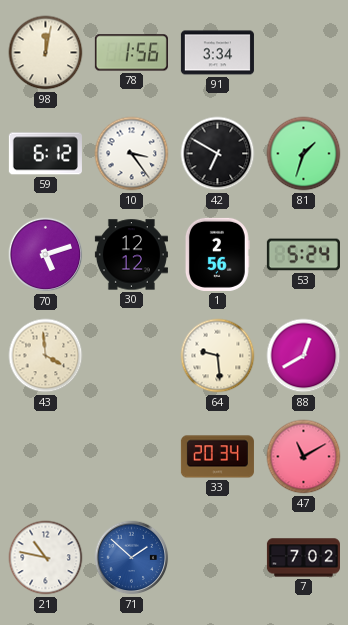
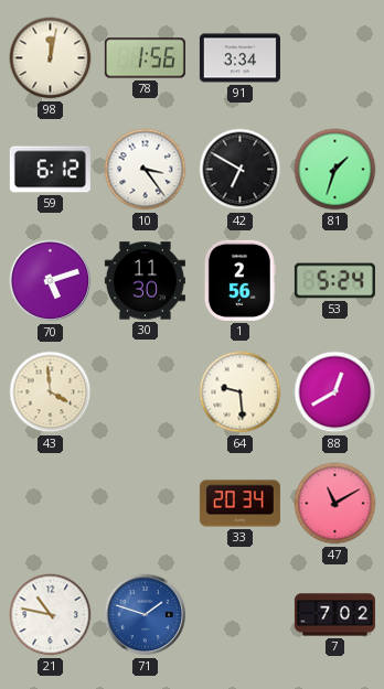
30: 12:12 -> 11:30 (145, 281)
71: 1:52 -> 1:48 (146, 615)
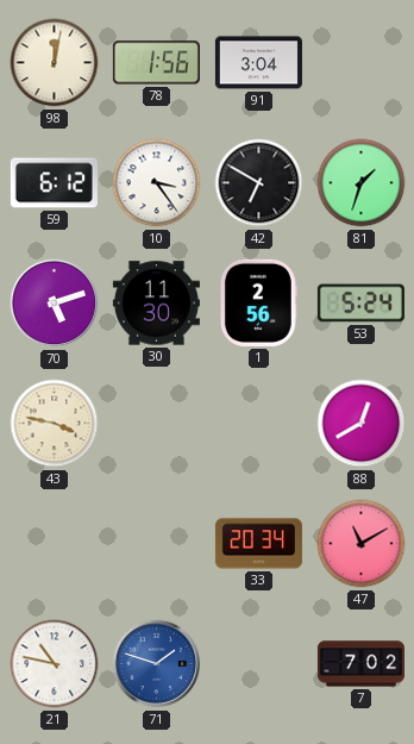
91: 3:34 -> 3:04 (258, 63)
43: 3:59 -> 3:47 (55, 424)
64: 9:29 -> none (241, 392)
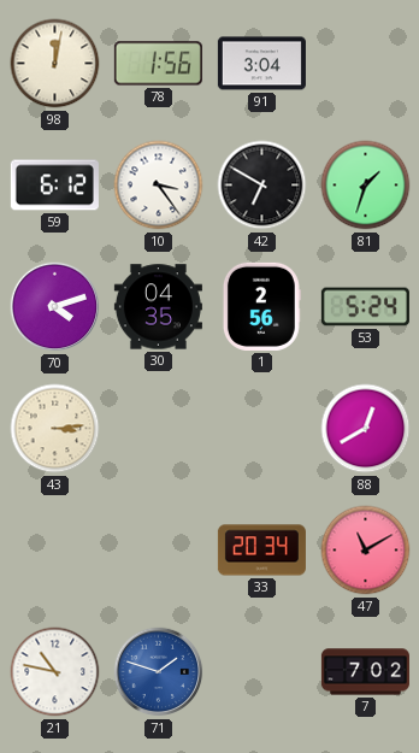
70: 5:12 -> 4:12 (55, 307)
30: 11:30 -> 04:35 (158, 307)
43: 3:47 -> 3:14 (55, 429)
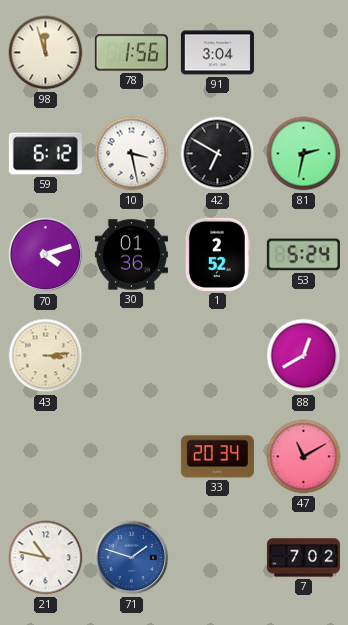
98: 12:02 -> 11:57 (46, 53)
10: 3:24 -> 3:28 (132, 154)
81: 1:33 -> 2:32 (304, 154)
30: 04:35 -> 01:36 (131, 255)
1: 2:56 -> 2:52 (217, 254)
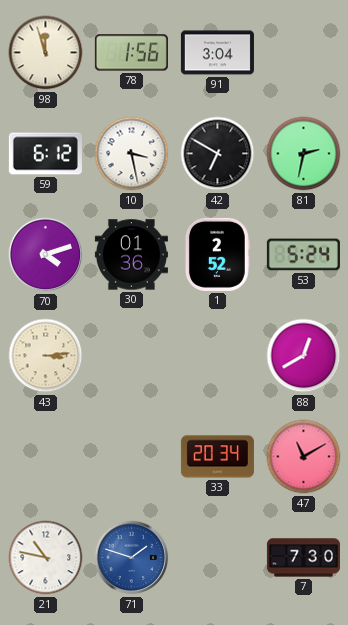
7: 7:02 -> 7:30 (303, 558)
